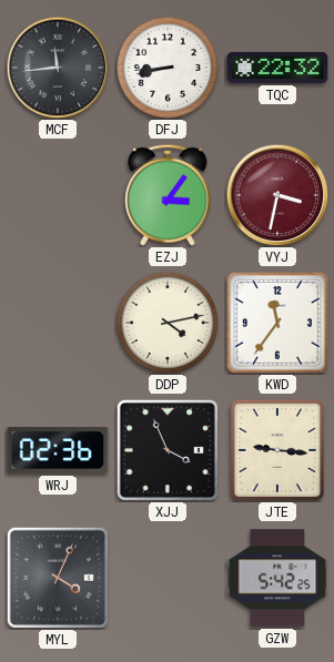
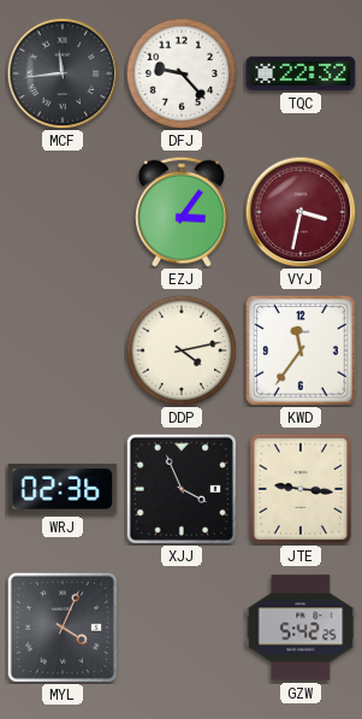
DFJ: 8:43 -> 9:23 (182, 73)
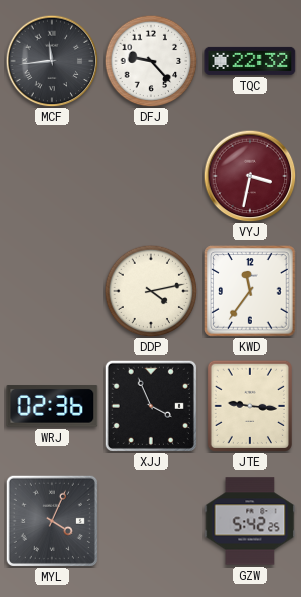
EZJ: 3:06 -> none (182, 212)
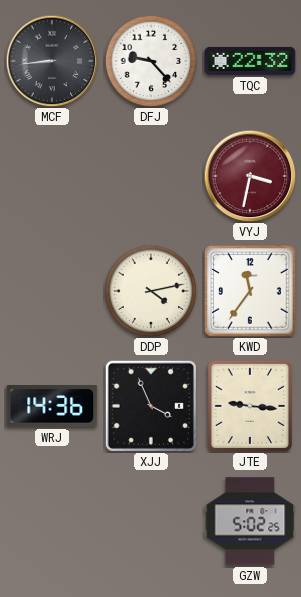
MCF: 11:44 -> 8:44 (52, 61)
WRJ: 02:36 -> 14:36 (52, 406)
MYL: 4:04 -> none (52, 521)
GZW: 5:42 -> 5:02 (250, 521)
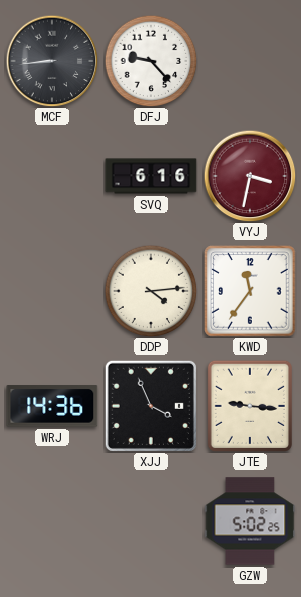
TQC: 22:32 -> none (250, 61)
SVQ: none -> 6:16 (151, 176)
DDP: 4:13 -> 4:14 (151, 291)
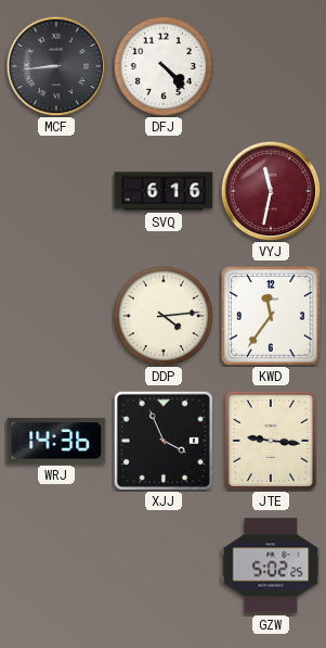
DFJ: 9:23 -> 4:23 (164, 66)
VYJ: 3:32 -> 11:32 (271, 191)
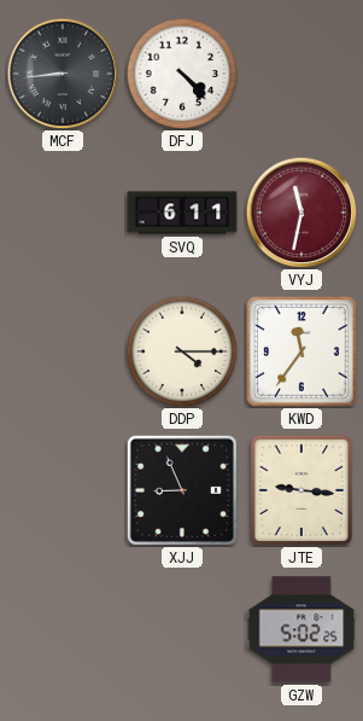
SVQ: 6:16 -> 6:11 (182, 213)
DDP: 4:14 -> 4:15 (182, 351)
WRJ: 14:36 -> none (56, 441)
XJJ: 3:56 -> 8:56 (182, 490)
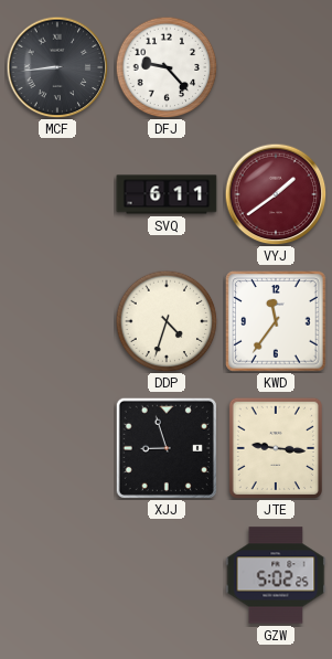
DFJ: 4:23 -> 9:23 (167, 67)
VYJ: 11:32 -> 1:39 (276, 194)
DDP: 4:15 -> 4:33 (167, 321)
XJJ: 8:56 -> 8:57 (167, 448)
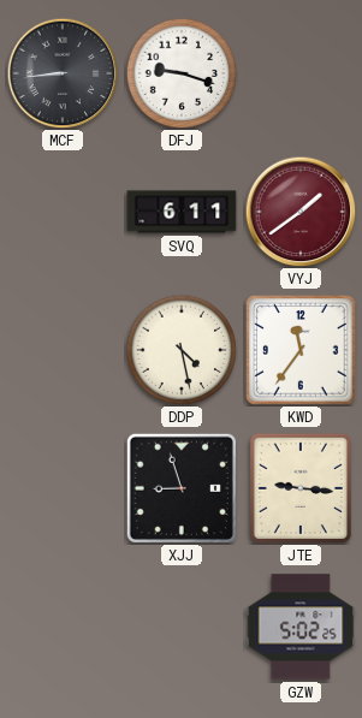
DFJ: 9:23 -> 9:18 (182, 73)
DDP: 4:33 -> 4:28 (182, 350)
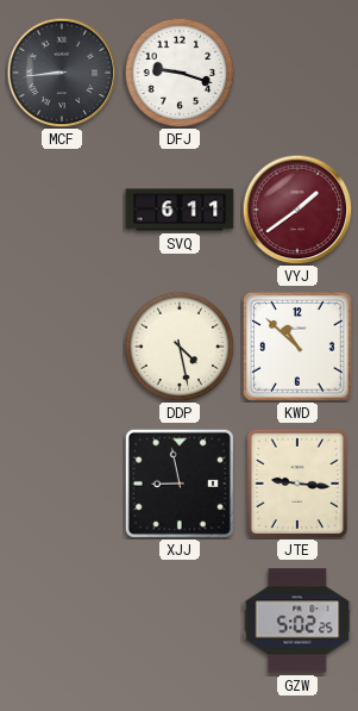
KWD: 11:36 -> 10:52 (297, 347)
XJJ: 8:57 -> 8:58 (180, 484)
